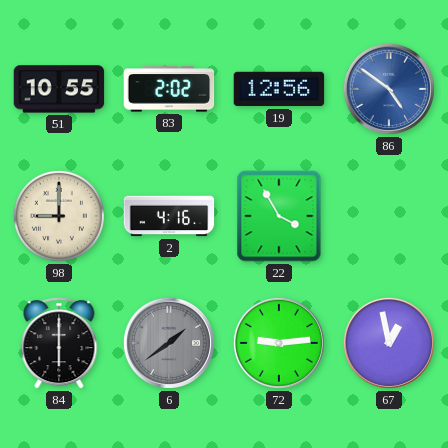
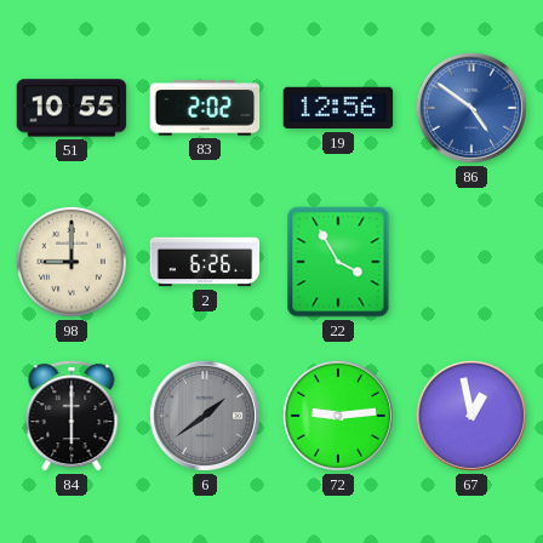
2: 4:16 -> 6:26 (205, 262)
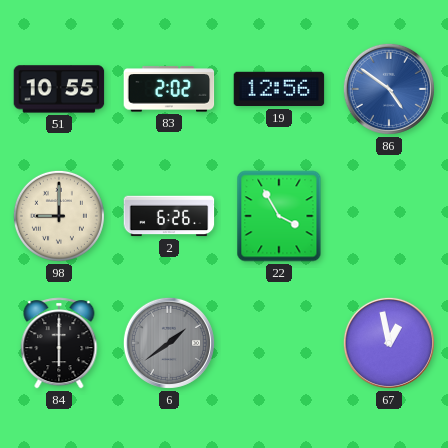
72: 9:14 -> none (338, 416)
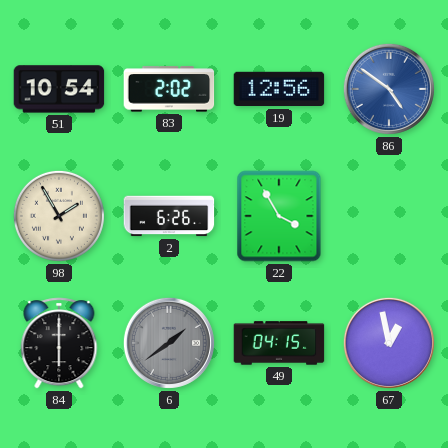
51: 10:55 -> 10:54 (59, 89)
98: 9:00 -> 1:55 (59, 216)
49: none -> 04:15 (279, 343)
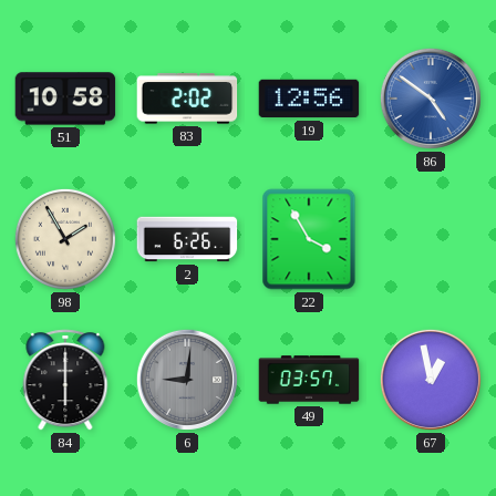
51: 10:54 -> 10:58 (65, 99)
6: 1:39 -> 9:01 (187, 380)
49: 04:15 -> 03:57 (309, 380)
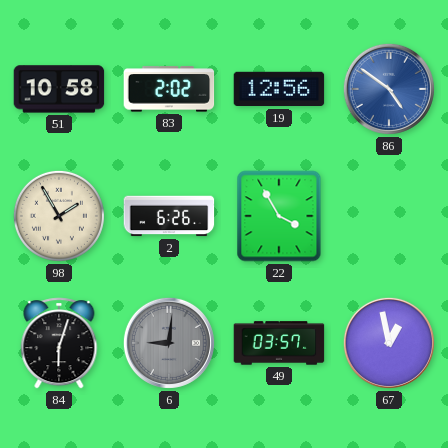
84: 6:00 -> 6:03 (59, 343)
